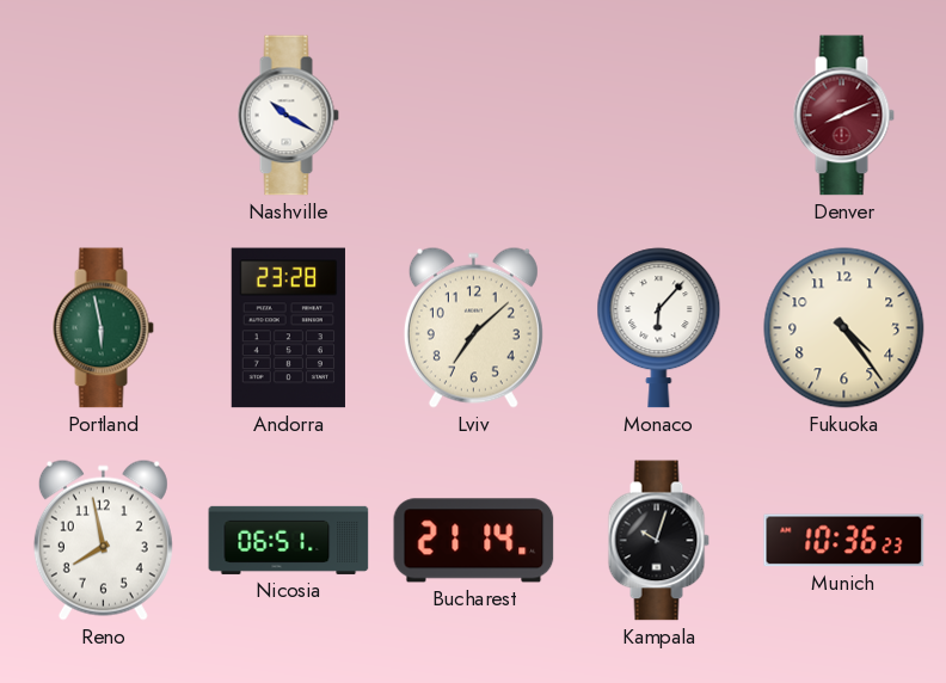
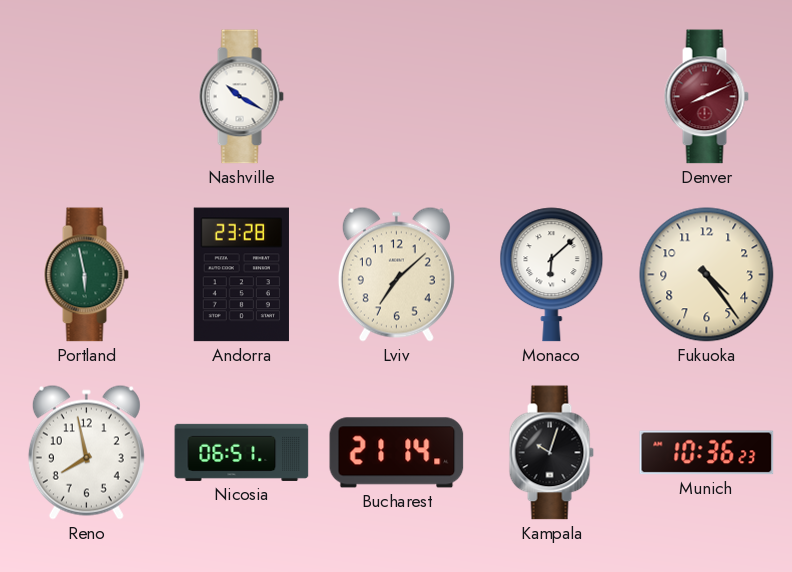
Monaco: 6:07 -> 6:08 (552, 275)
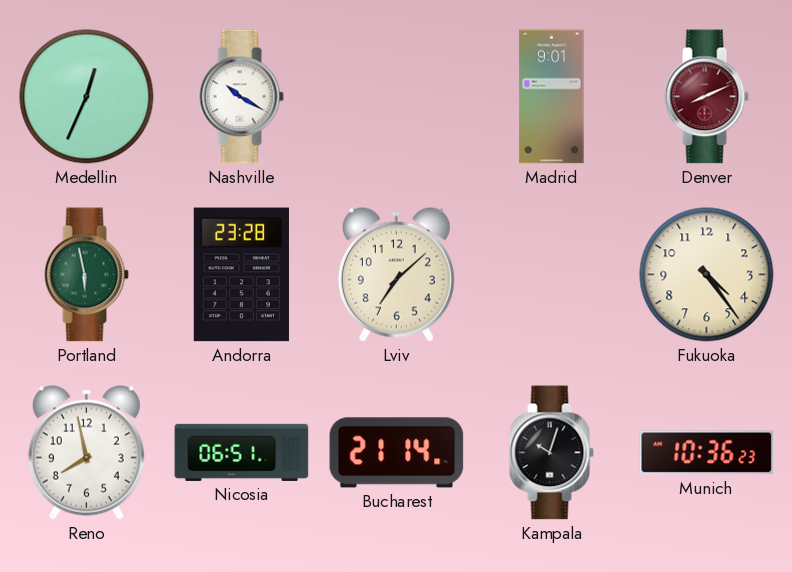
Medellin: none -> 12:34 (87, 97)
Madrid: none -> 9:01 (552, 97)
Monaco: 6:08 -> none (552, 275)
